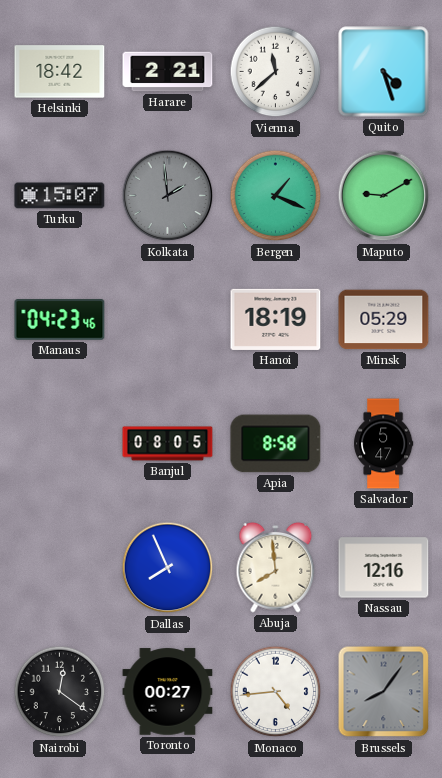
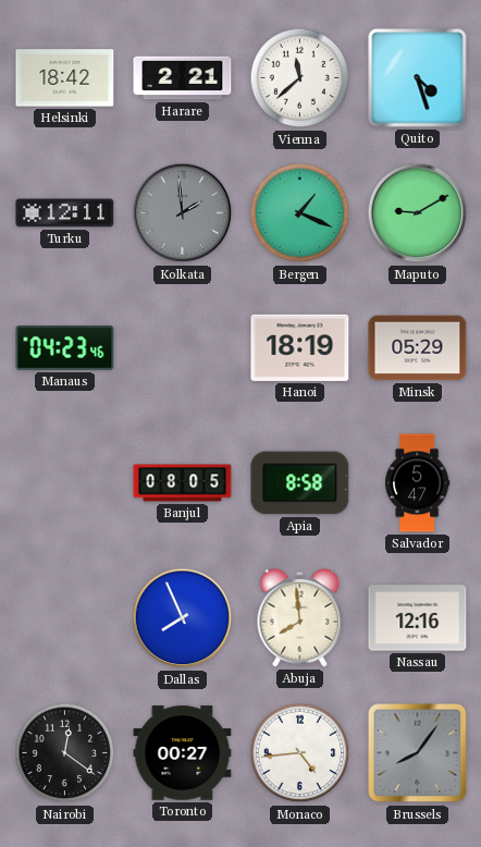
Turku: 15:07 -> 12:11 (65, 213)
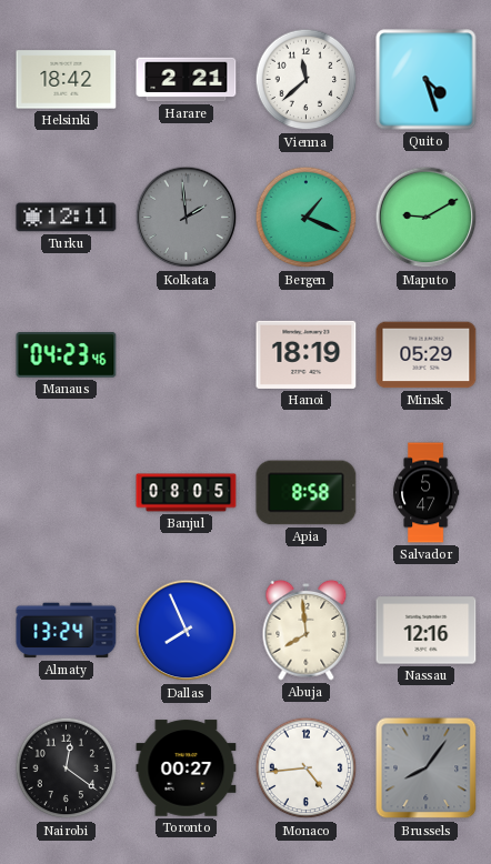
Almaty: none -> 13:24 (67, 631)
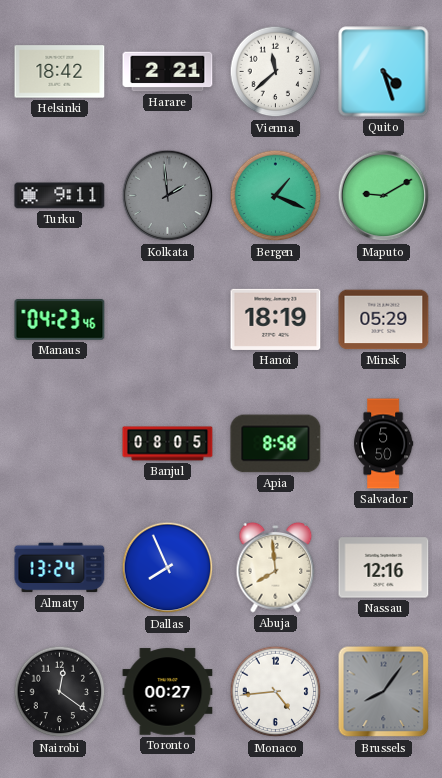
Turku: 12:11 -> 9:11 (60, 196)
Salvador: 5:47 -> 5:50 (384, 444)
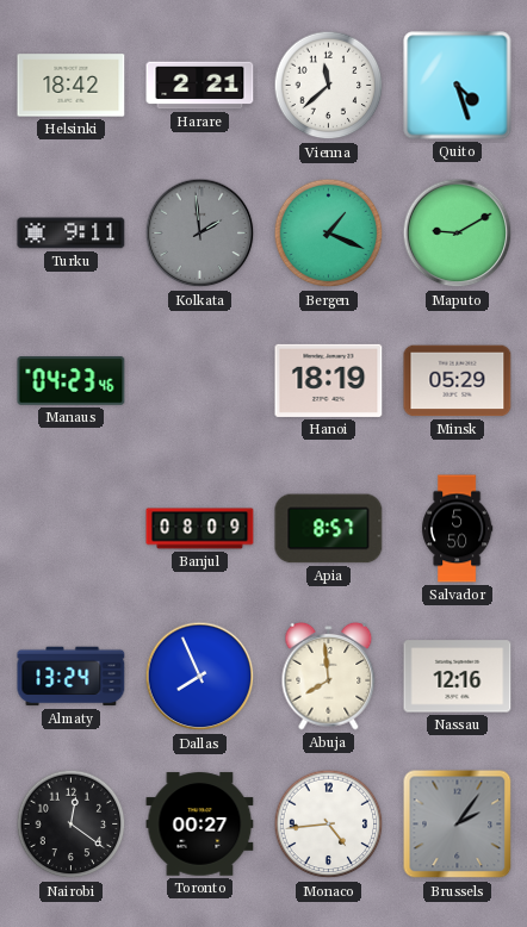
Banjul: 08:05 -> 08:09 (200, 529)
Apia: 8:58 -> 8:57 (329, 529)
Brussels: 8:06 -> 2:06 (458, 825)
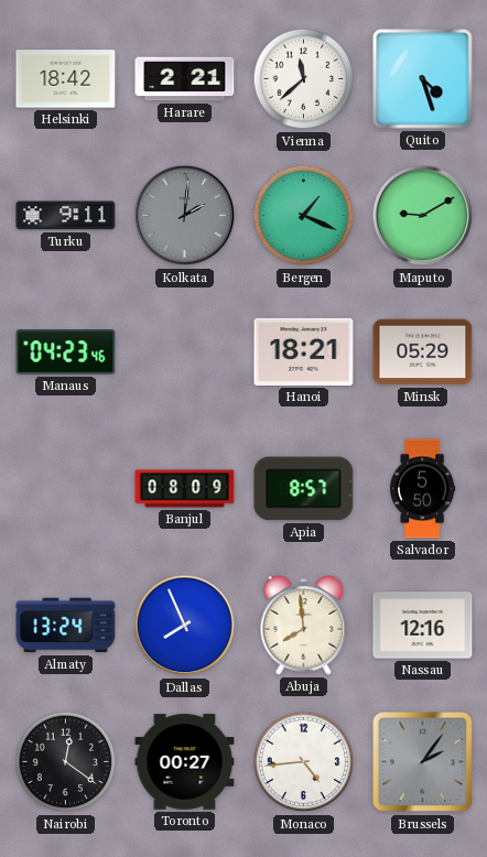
Kolkata: 1:59 -> 2:01 (185, 216)
Hanoi: 18:19 -> 18:21 (304, 351)
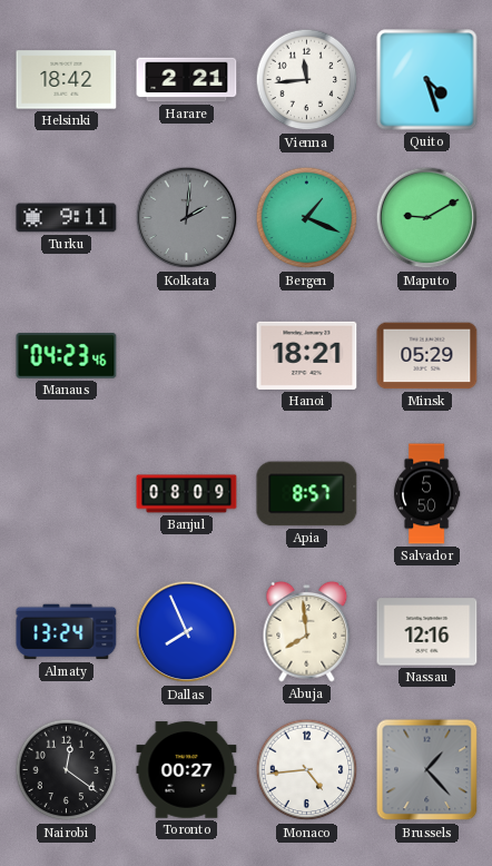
Vienna: 11:38 -> 11:44 (307, 80)
Brussels: 2:06 -> 1:23 (427, 770)
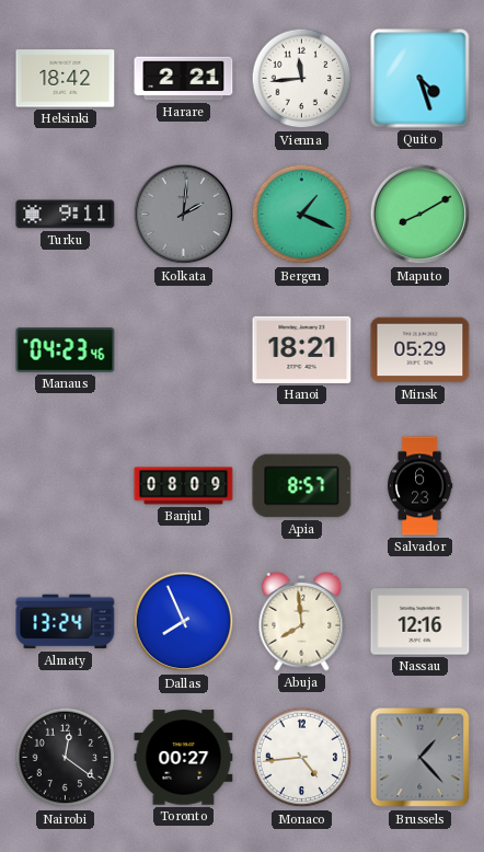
Maputo: 9:10 -> 8:10 (420, 215)
Salvador: 5:50 -> 6:23 (420, 486)
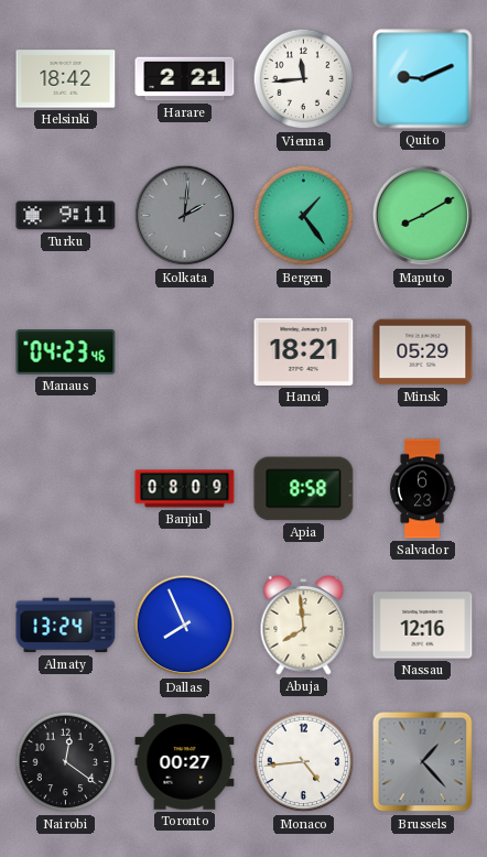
Quito: 4:27 -> 9:11 (423, 79)
Bergen: 1:19 -> 1:24 (304, 216)
Apia: 8:57 -> 8:58 (304, 489)
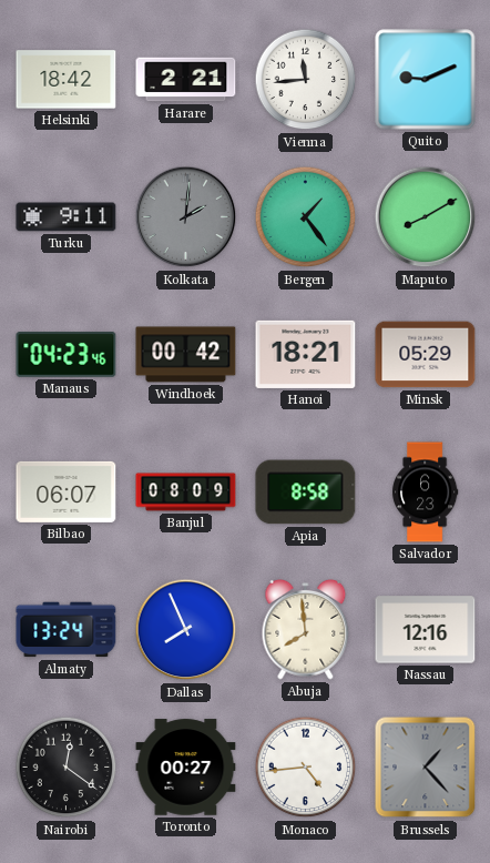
Windhoek: none -> 00:42 (186, 355)
Bilbao: none -> 06:07 (67, 491)
